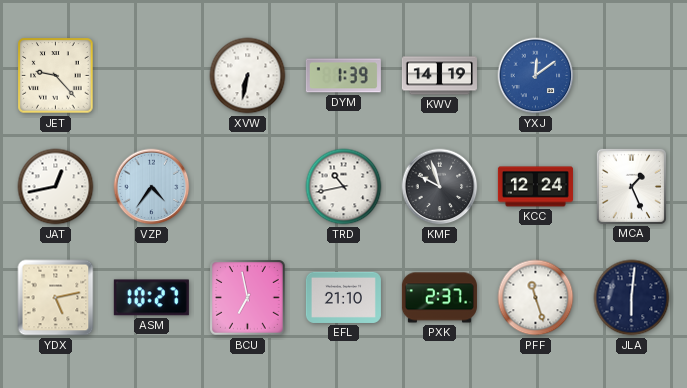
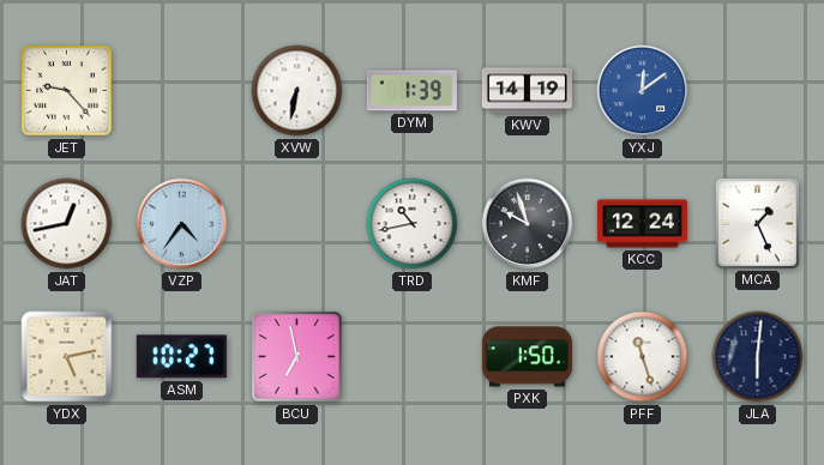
EFL: 21:10 -> none (343, 297)
PXK: 2:37 -> 1:50 (527, 357)
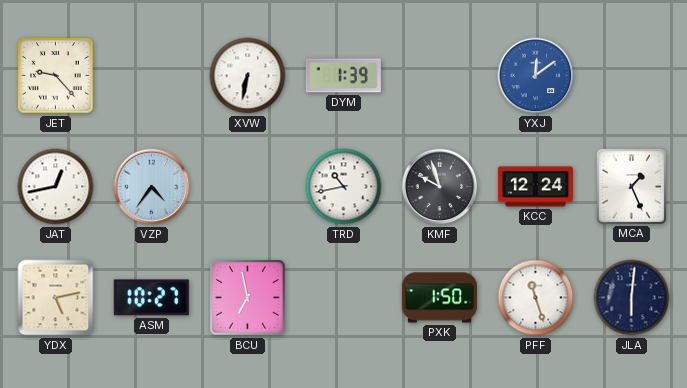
KWV: 14:19 -> none (527, 91)
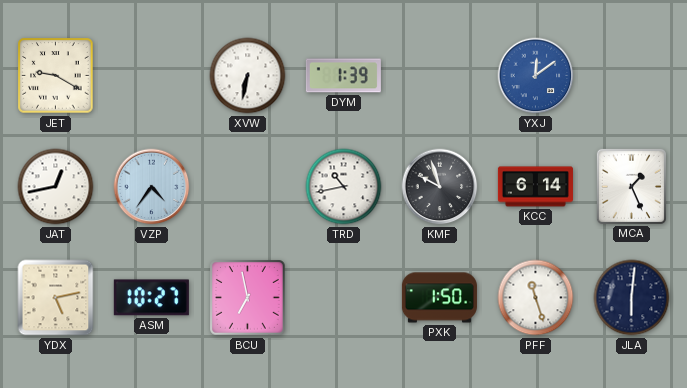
JET: 9:23 -> 9:20 (56, 76)
KCC: 12:24 -> 6:14 (535, 187)
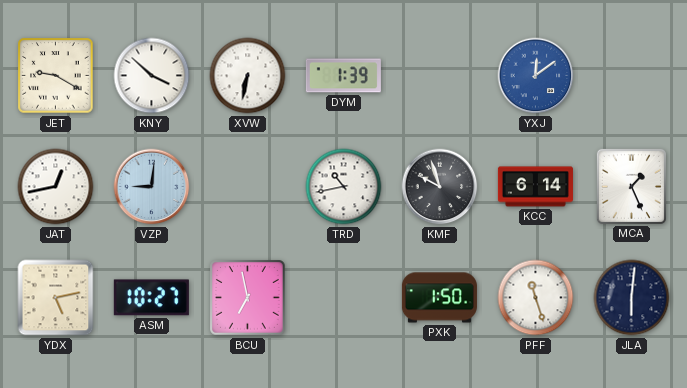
KNY: none -> 3:52 (152, 76)
VZP: 4:36 -> 9:01 (152, 187)
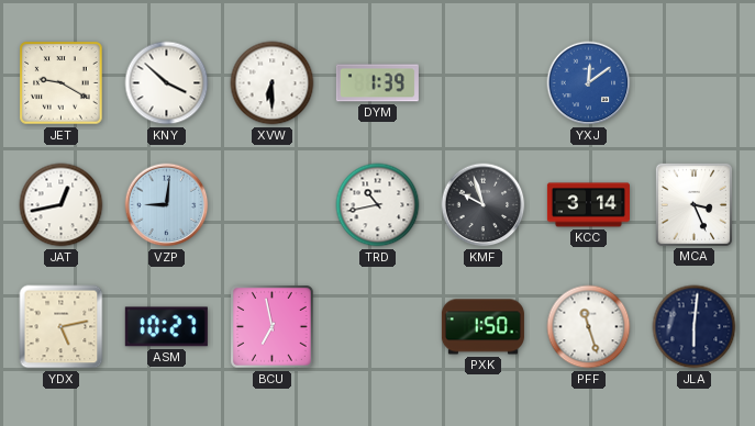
XVW: 6:32 -> 6:30 (273, 83)
KCC: 6:14 -> 3:14 (588, 205)
MCA: 1:26 -> 3:26 (693, 204)
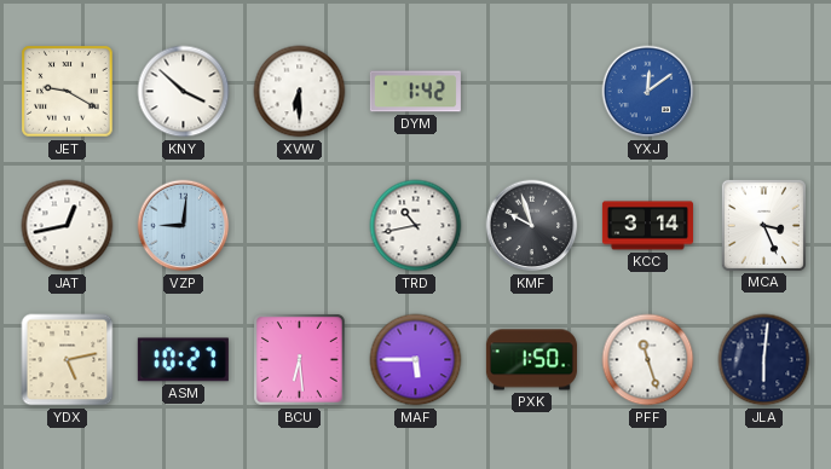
DYM: 1:39 -> 1:42 (415, 92)
BCU: 6:58 -> 6:29 (300, 360)
MAF: none -> 5:45 (416, 360)
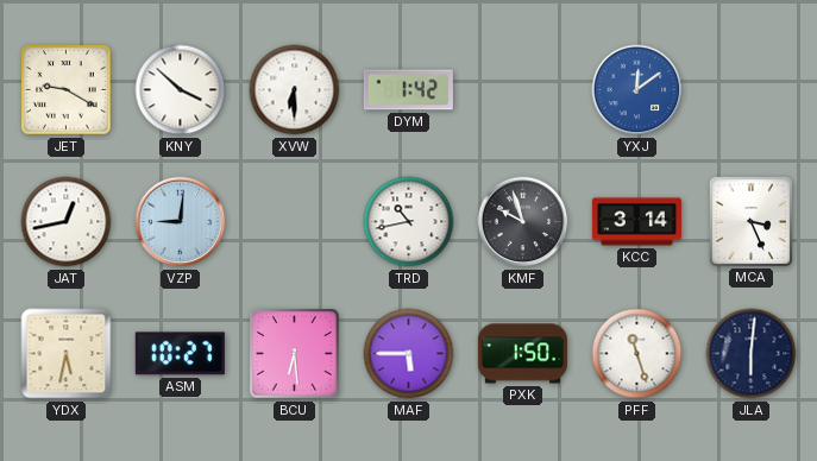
YDX: 5:13 -> 5:32 (67, 354)
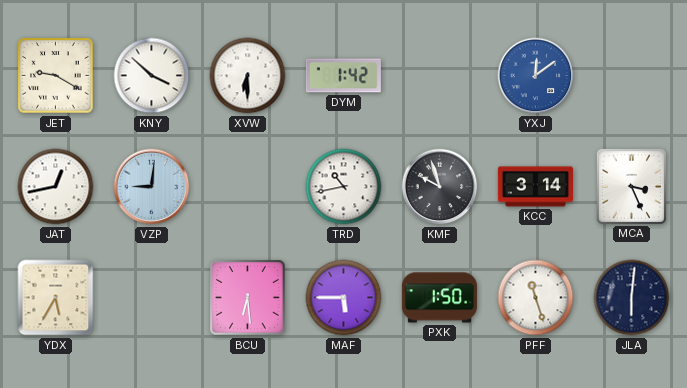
YDX: 5:32 -> 5:35 (56, 298)
ASM: 10:27 -> none (180, 354)
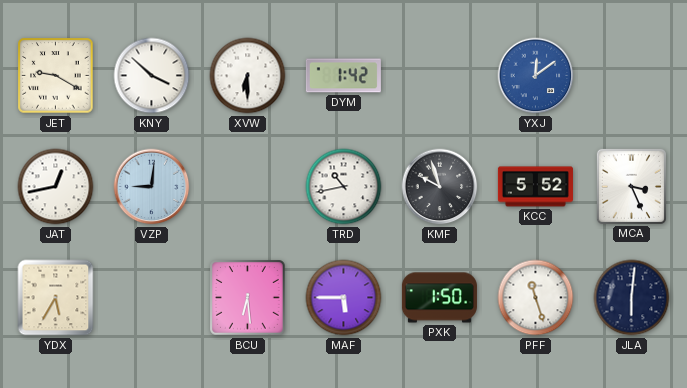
KCC: 3:14 -> 5:52 (535, 187)
